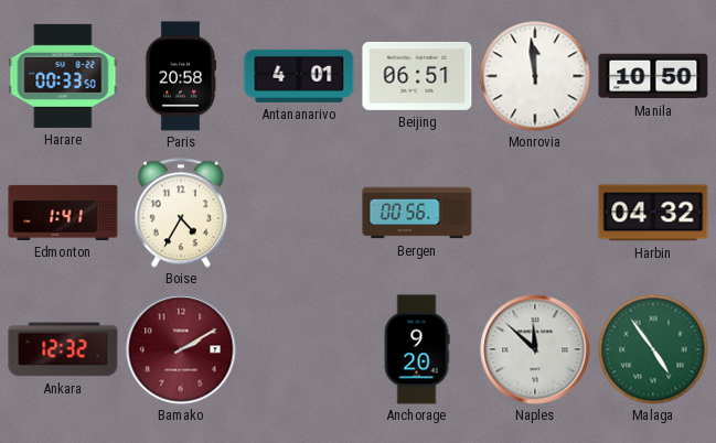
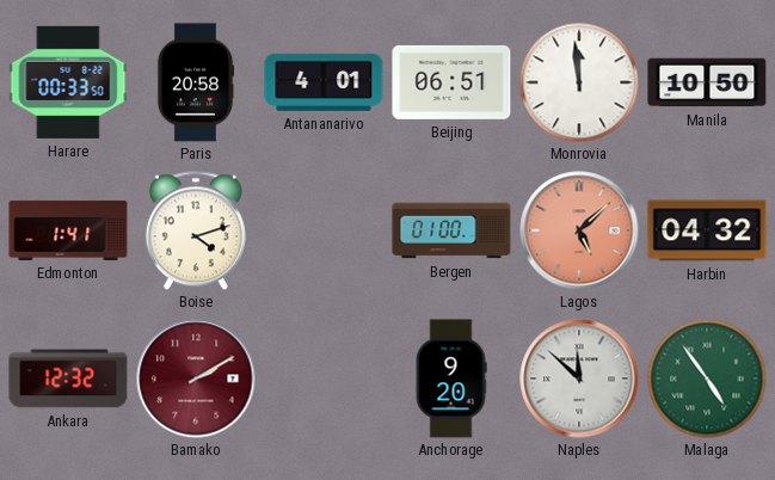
Boise: 4:35 -> 4:12 (196, 230)
Bergen: 00:56 -> 01:00 (451, 230)
Lagos: none -> 5:08 (579, 230)
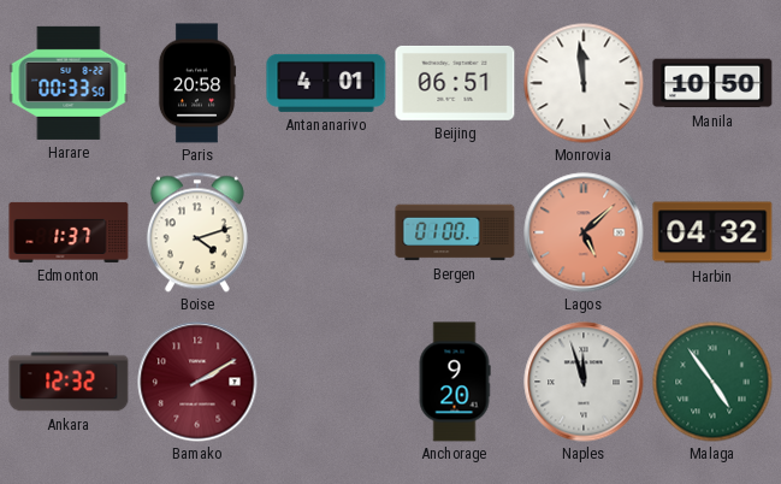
Edmonton: 1:41 -> 1:37 (69, 232)
Naples: 11:52 -> 11:57 (584, 382)
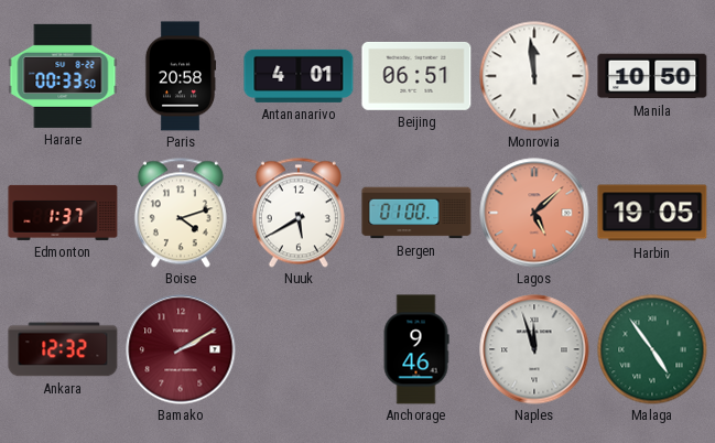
Nuuk: none -> 5:40 (299, 213)
Harbin: 04:32 -> 19:05 (652, 213)
Anchorage: 9:20 -> 9:46 (416, 349)
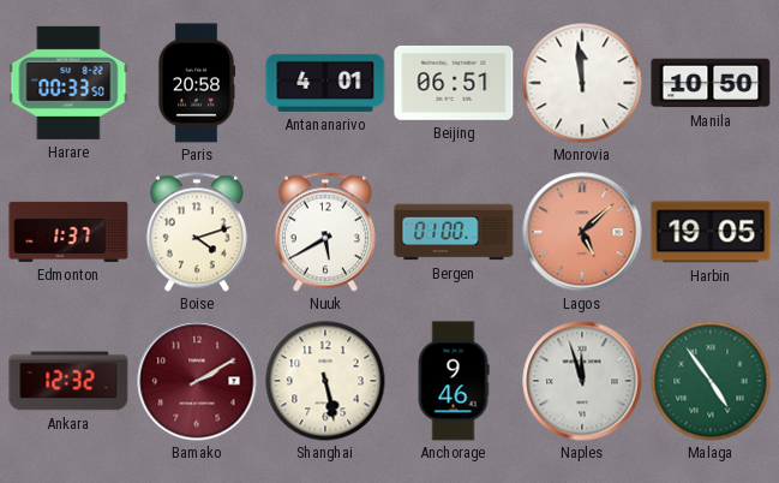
Shanghai: none -> 5:28 (325, 381)
